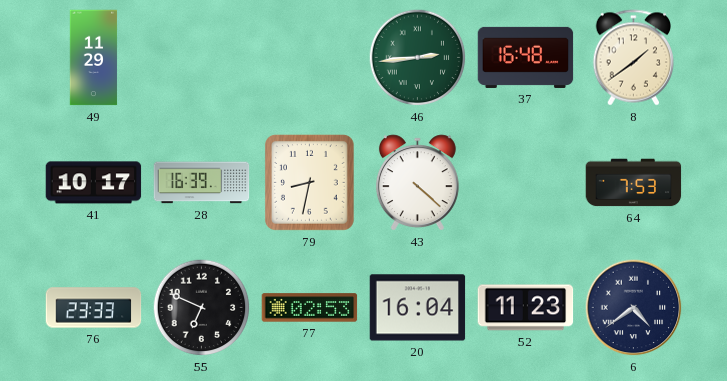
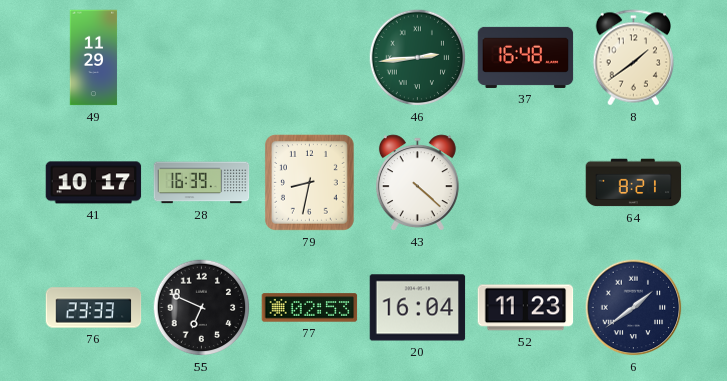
64: 7:53 -> 8:21 (634, 183)
6: 4:39 -> 1:39 (634, 308)
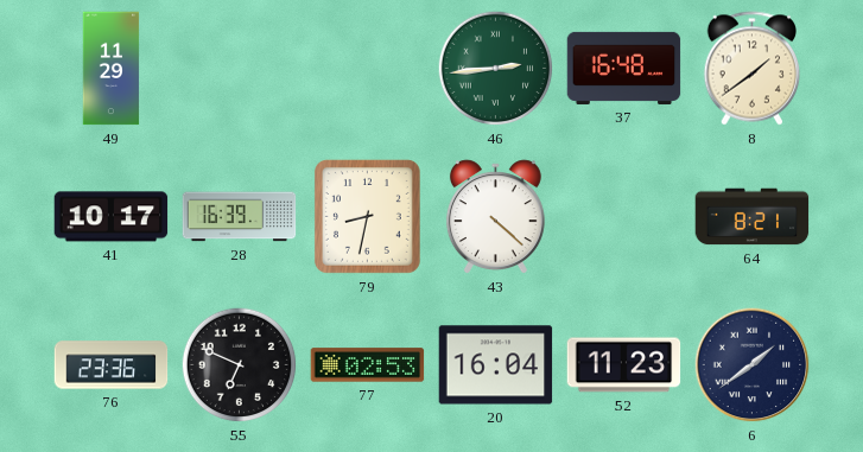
76: 23:33 -> 23:36 (112, 365)
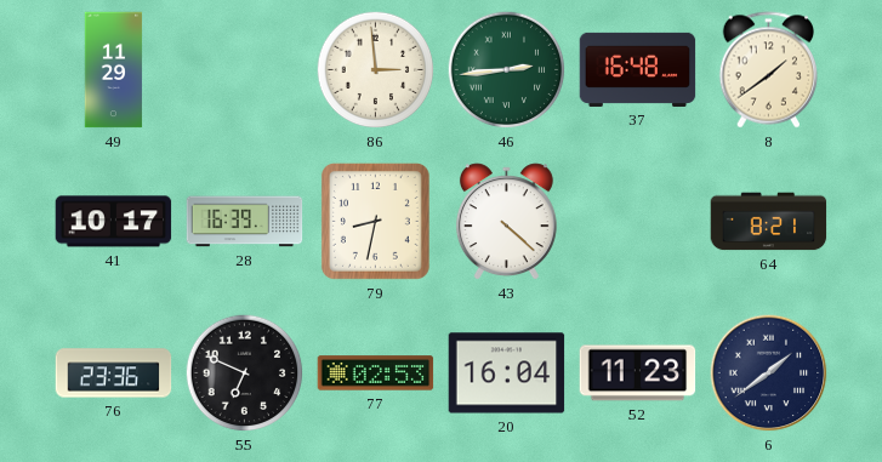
86: none -> 2:59 (376, 70)
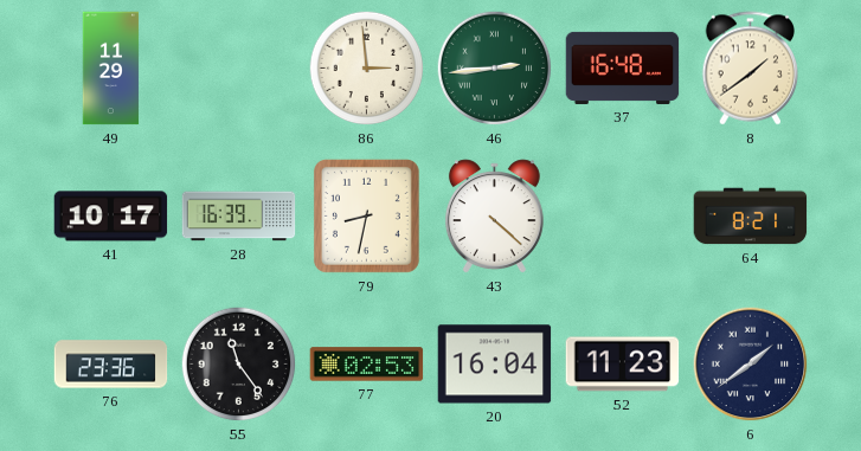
55: 6:49 -> 11:24 (239, 365)
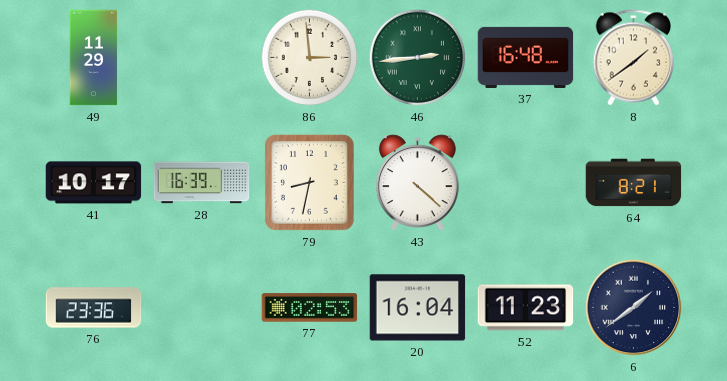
55: 11:24 -> none (239, 365)
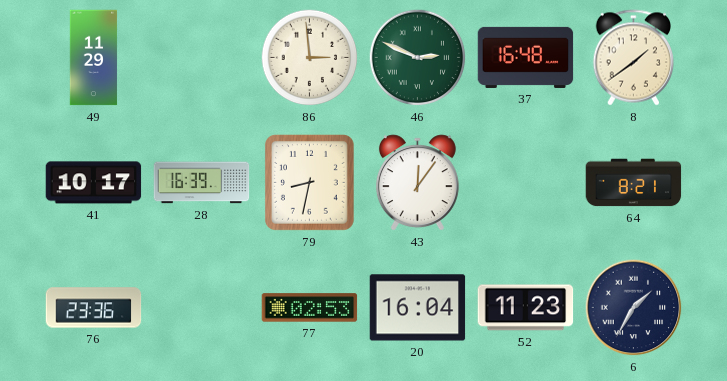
46: 2:44 -> 2:49 (418, 58)
43: 4:22 -> 12:06 (417, 183)
6: 1:39 -> 1:35 (634, 308)
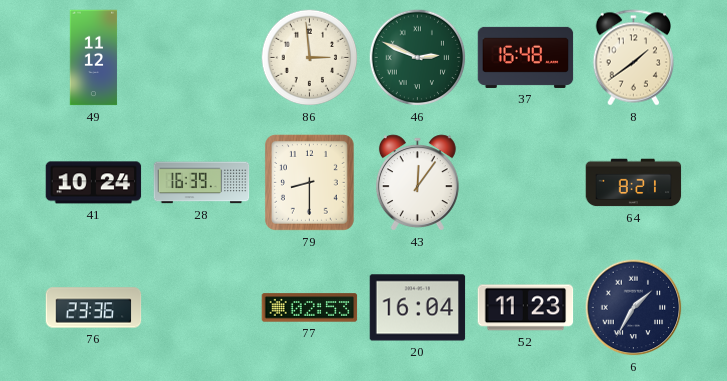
49: 11:29 -> 11:12 (94, 58)
41: 10:17 -> 10:24 (94, 183)
79: 8:32 -> 8:30 (309, 182)
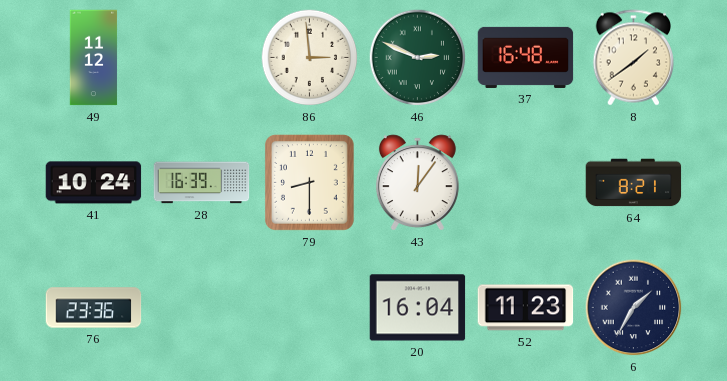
77: 02:53 -> none (310, 308)
